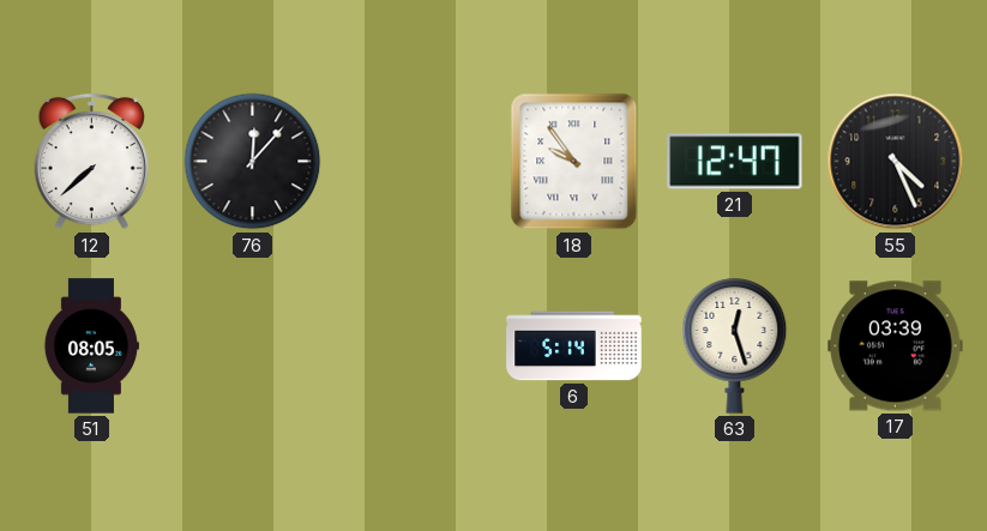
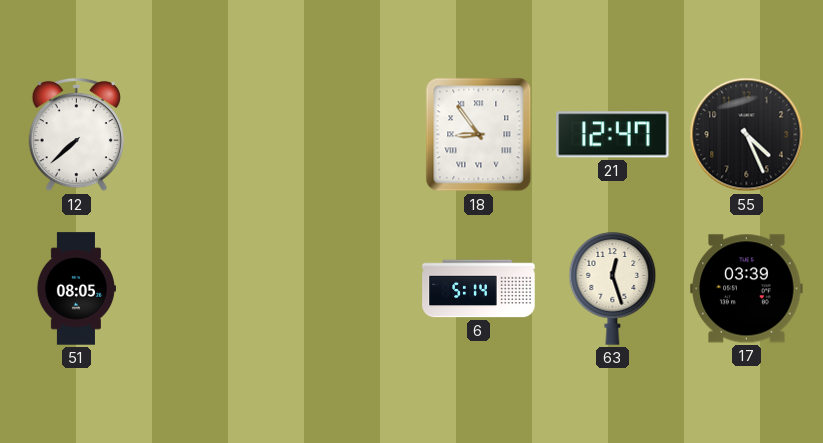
76: 12:07 -> none (253, 162)
18: 9:54 -> 8:54 (479, 135)
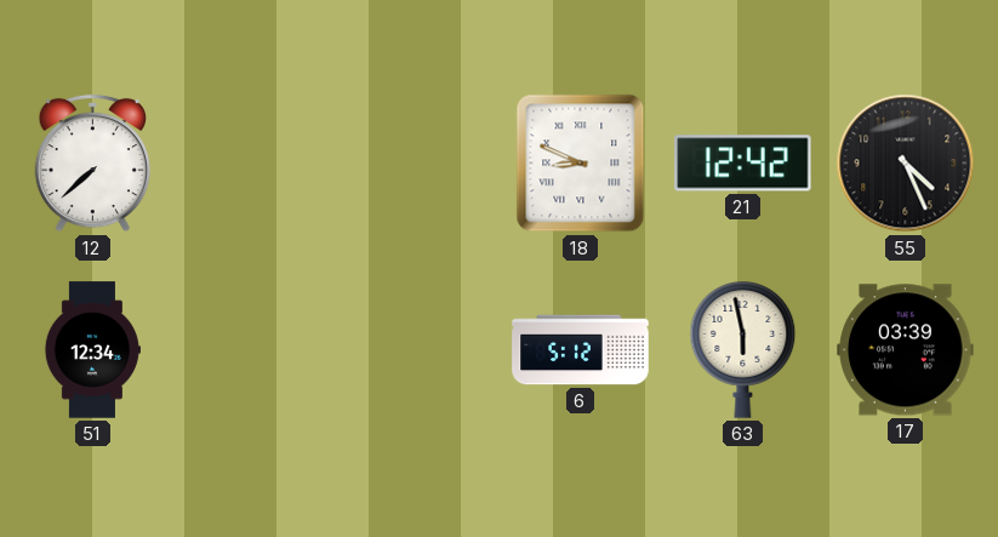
18: 8:54 -> 8:49 (581, 164)
21: 12:47 -> 12:42 (743, 164)
51: 08:05 -> 12:34 (92, 350)
6: 5:14 -> 5:12 (581, 350)
63: 12:27 -> 5:58 (743, 350)
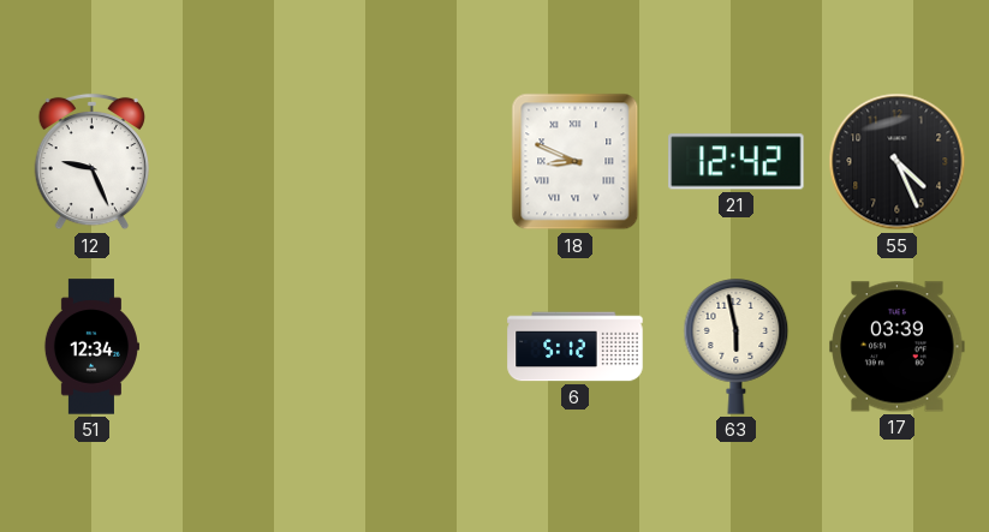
12: 7:38 -> 9:26 (91, 162)
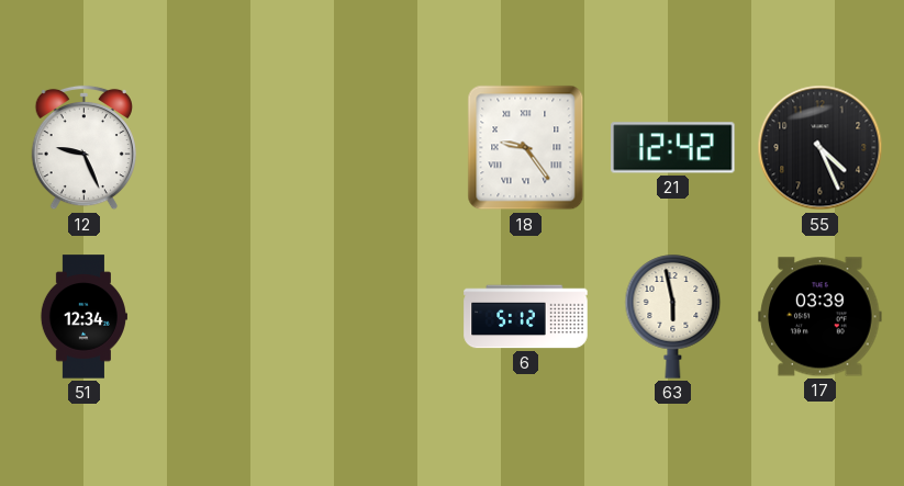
18: 8:49 -> 9:24 (526, 148)
